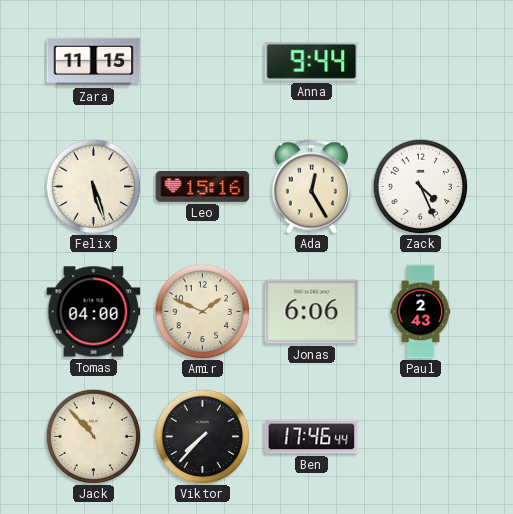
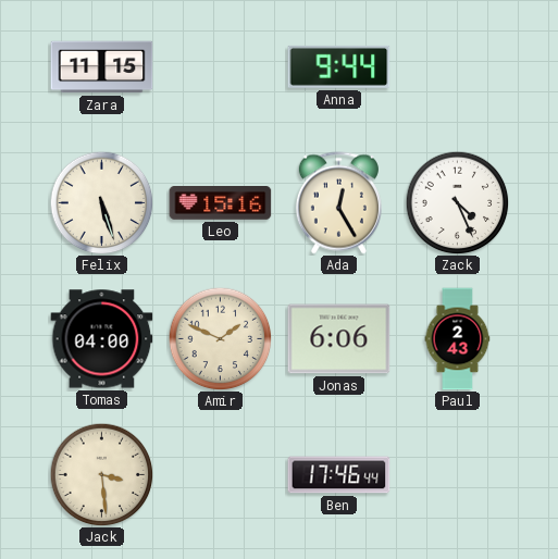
Jack: 10:53 -> 3:29 (101, 474)
Viktor: 7:37 -> none (202, 436)
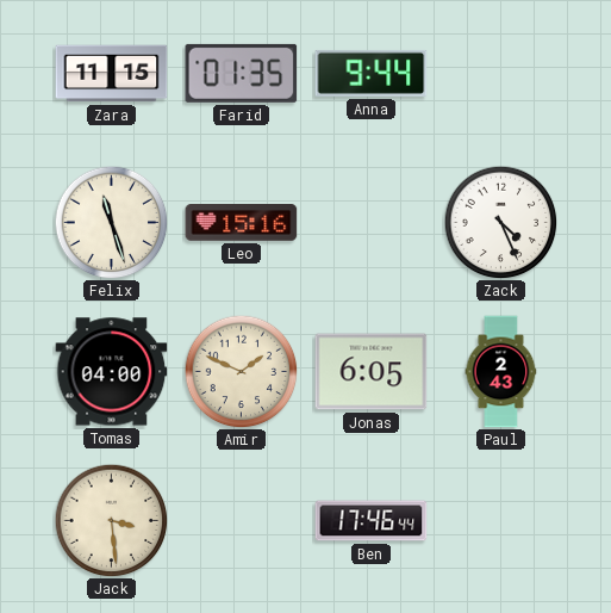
Farid: none -> 01:35 (242, 73)
Felix: 5:27 -> 11:27 (111, 222)
Ada: 12:25 -> none (338, 203)
Jonas: 6:06 -> 6:05 (372, 372)
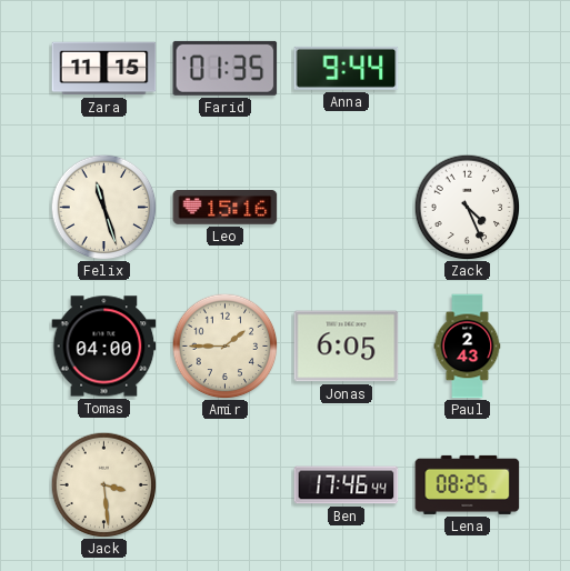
Amir: 1:49 -> 1:45 (224, 345)
Lena: none -> 08:25 (468, 484)
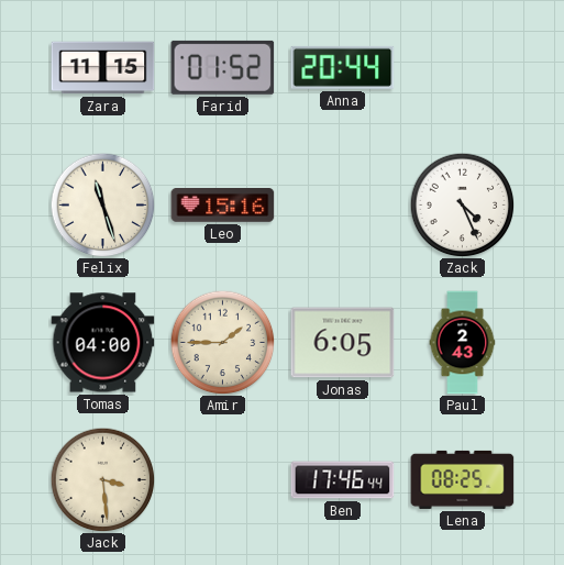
Farid: 01:35 -> 01:52 (223, 67)
Anna: 9:44 -> 20:44 (343, 67)
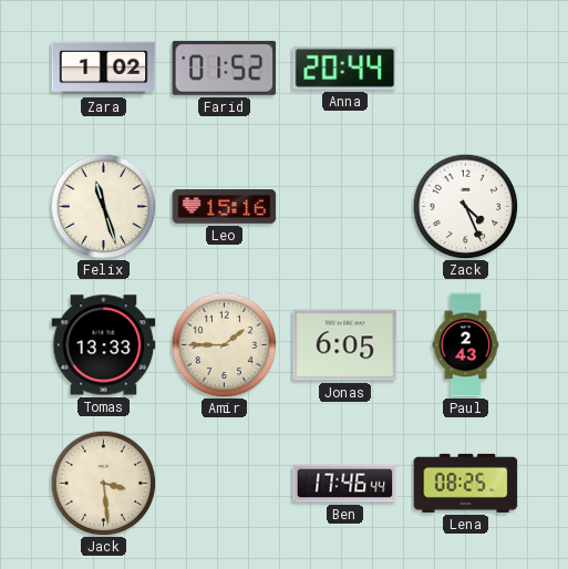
Zara: 11:15 -> 1:02 (104, 69)
Tomas: 04:00 -> 13:33 (104, 345)
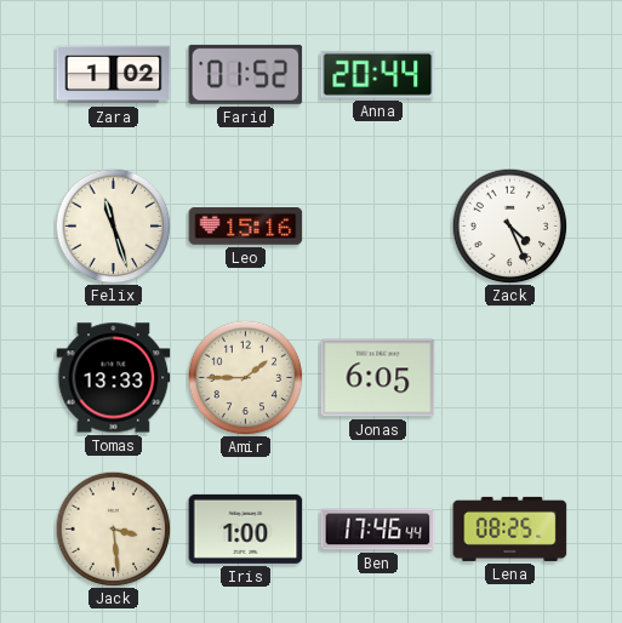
Paul: 2:43 -> none (466, 345)
Iris: none -> 1:00 (246, 528)
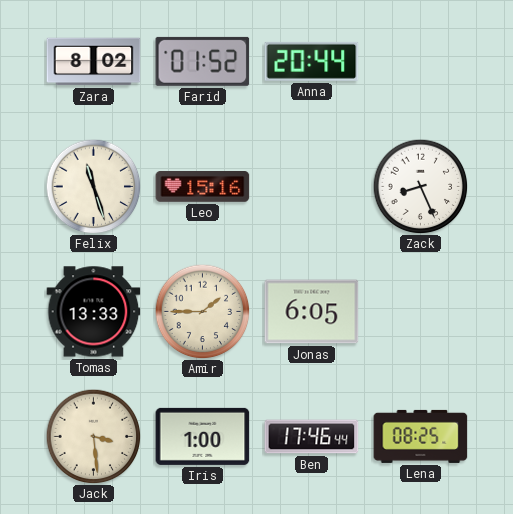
Zara: 1:02 -> 8:02 (94, 62)
Zack: 4:26 -> 8:26 (420, 186)
